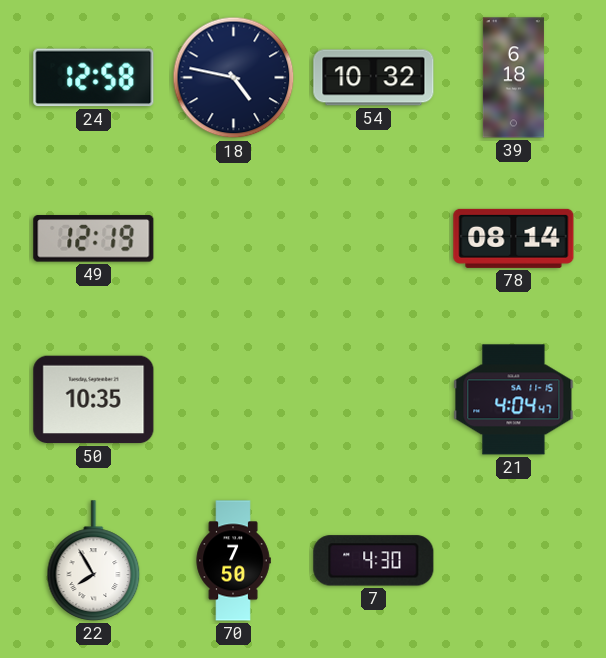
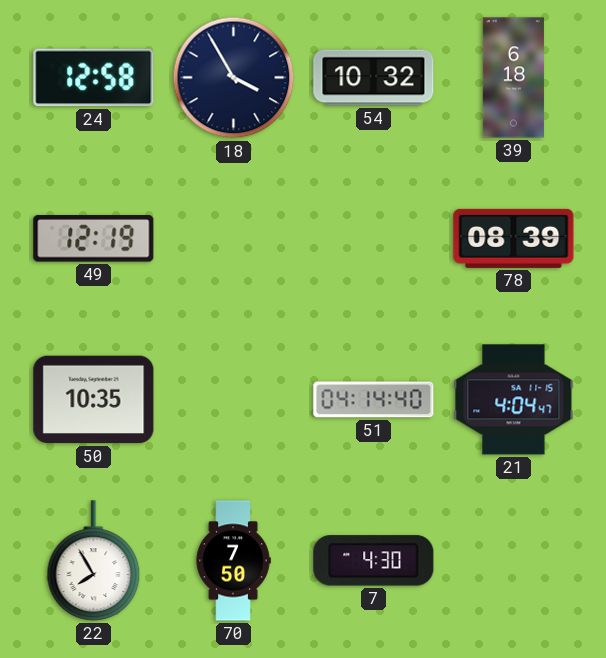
18: 4:47 -> 3:55 (234, 78)
78: 08:14 -> 08:39 (514, 238)
51: none -> 04:14 (374, 400)
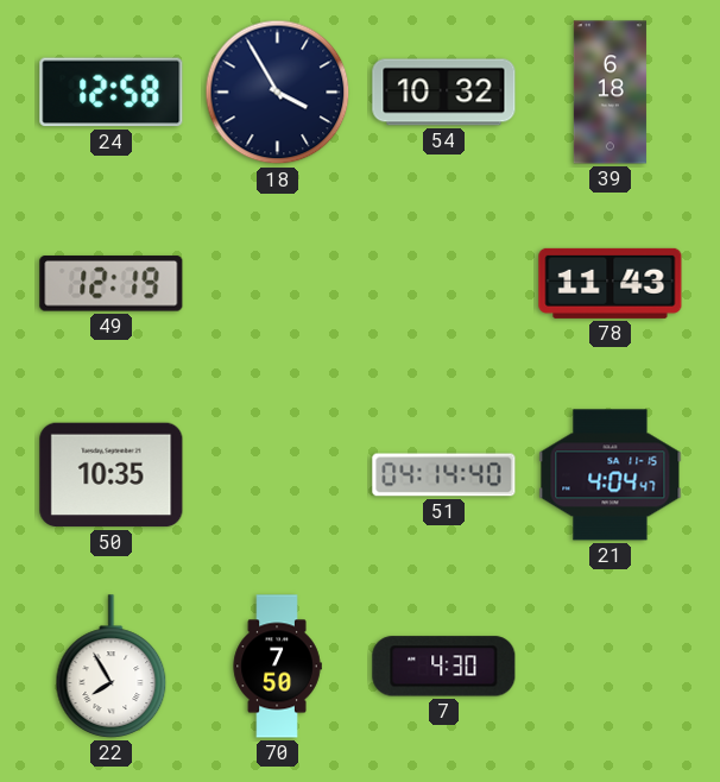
78: 08:39 -> 11:43 (611, 283)
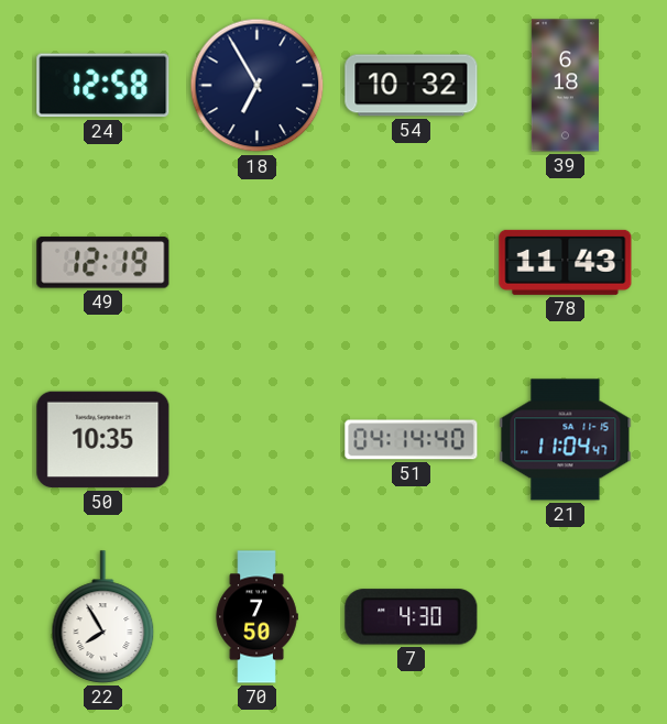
18: 3:55 -> 6:55 (258, 86)
21: 4:04 -> 11:04 (566, 440)
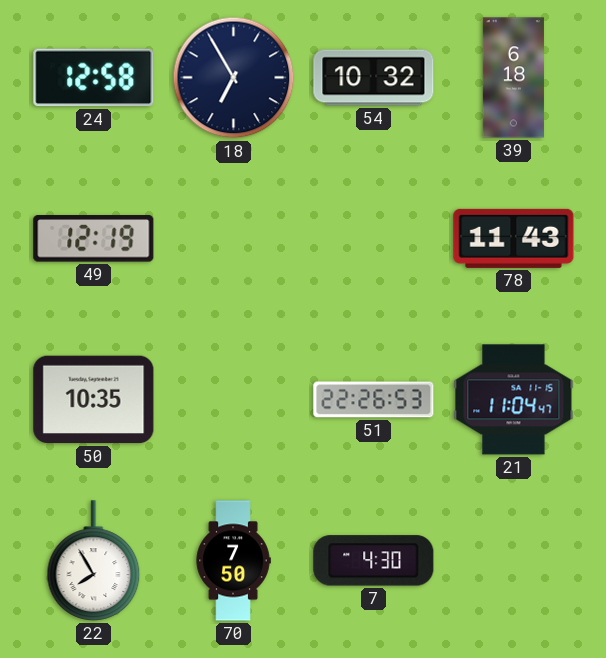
51: 04:14 -> 22:26 (374, 400)
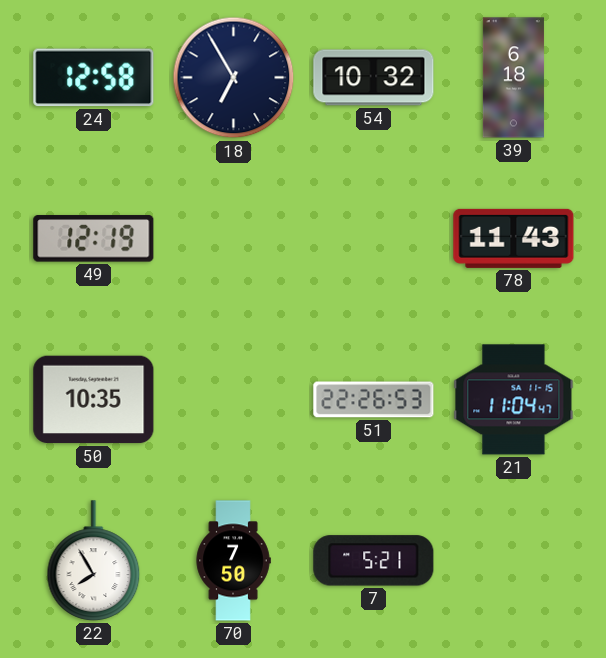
7: 4:30 -> 5:21 (374, 561)
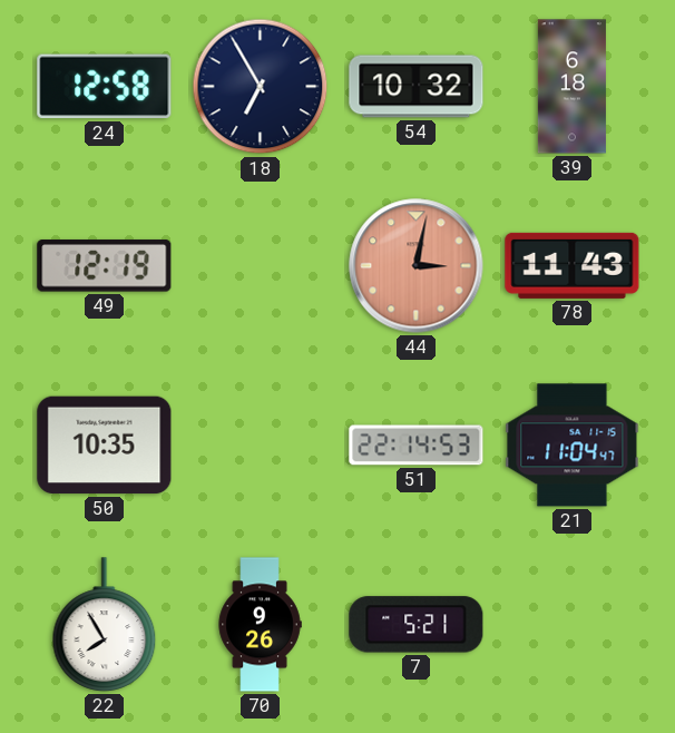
44: none -> 3:02 (417, 266)
51: 22:26 -> 22:14 (417, 446)
70: 7:50 -> 9:26 (260, 625)
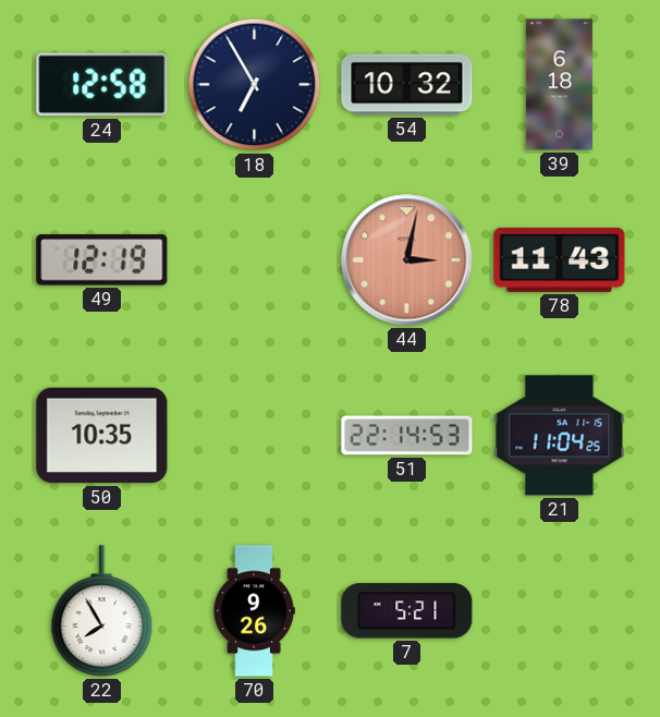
21: 11:04:47 -> 11:04:25 (560, 436)
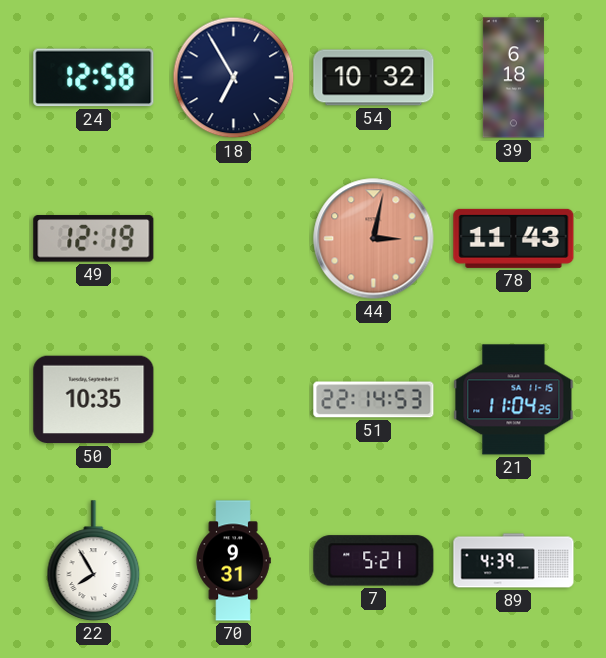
70: 9:26 -> 9:31 (233, 561)
89: none -> 4:39 (514, 561)
